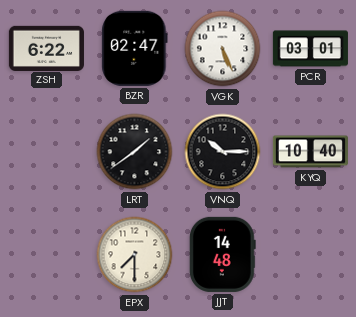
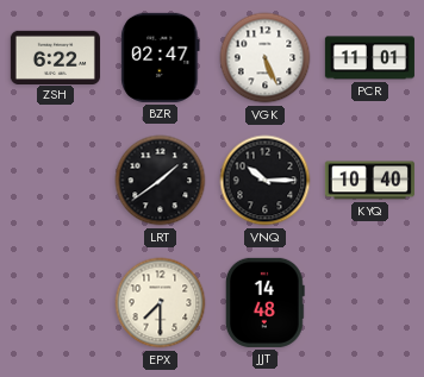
PCR: 03:01 -> 11:01 (369, 58)
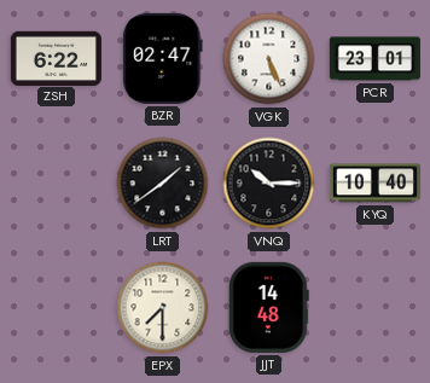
PCR: 11:01 -> 23:01 (374, 59)
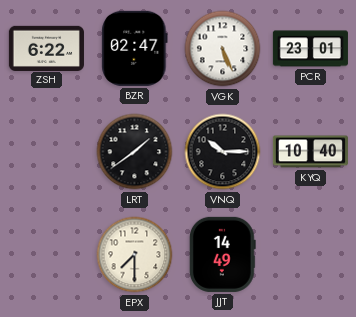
JJT: 14:48 -> 14:49 (222, 254)
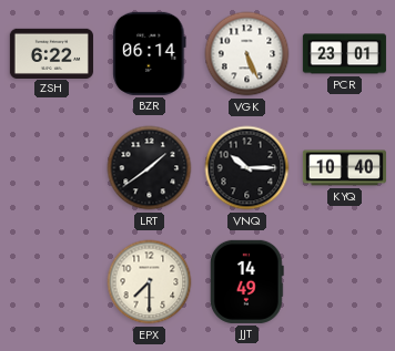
BZR: 02:47 -> 06:14 (150, 53)
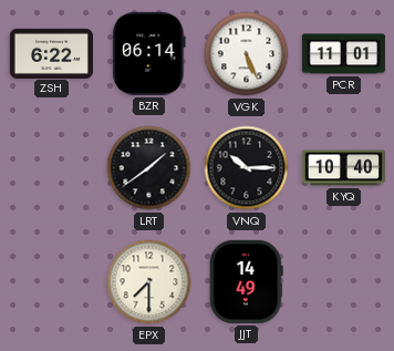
PCR: 23:01 -> 11:01 (343, 54)
